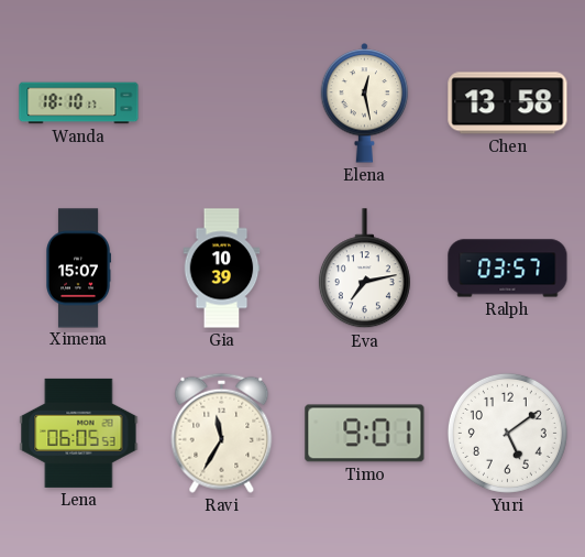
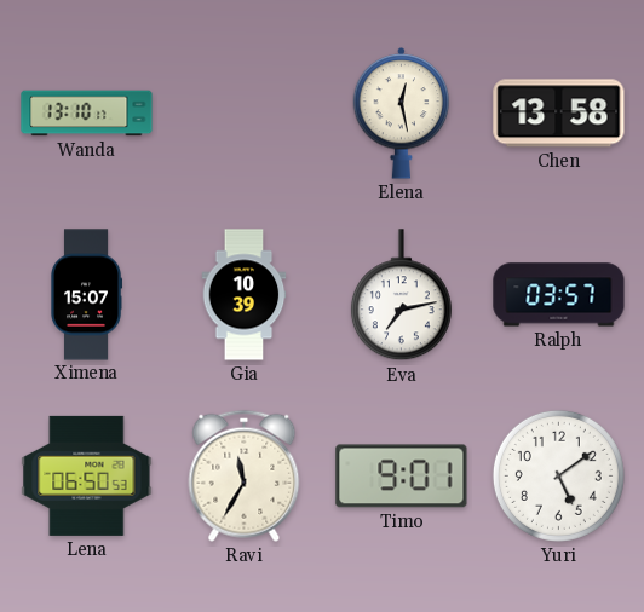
Wanda: 18:10 -> 13:10 (87, 114)
Lena: 06:05 -> 06:50 (87, 475)
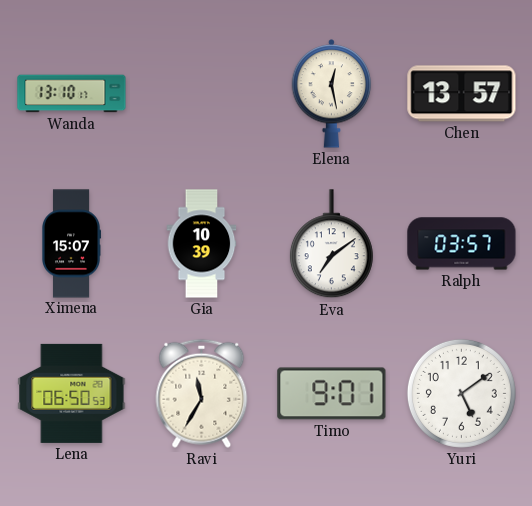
Chen: 13:58 -> 13:57 (462, 94)
Eva: 7:13 -> 7:09 (331, 244)
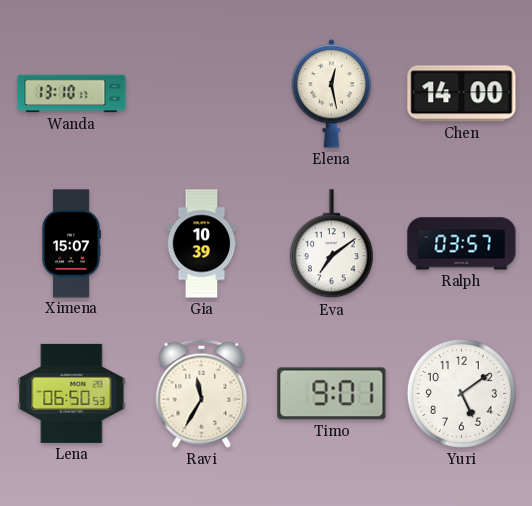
Chen: 13:57 -> 14:00 (462, 94)
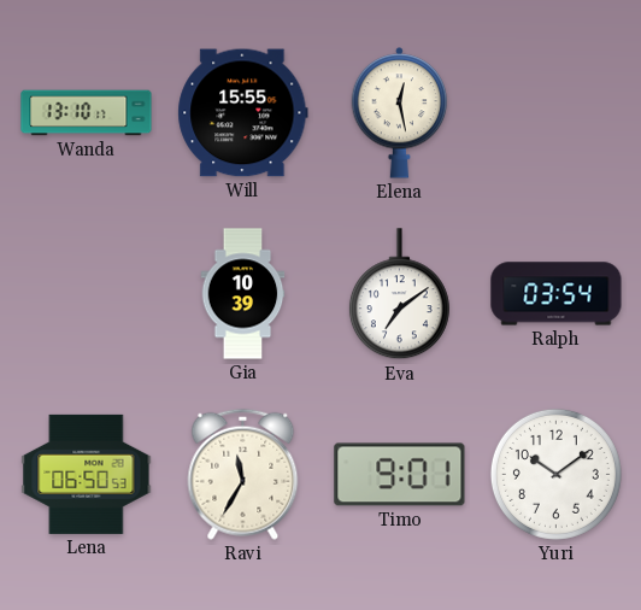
Will: none -> 15:55 (243, 113)
Chen: 14:00 -> none (462, 94)
Ximena: 15:07 -> none (71, 244)
Ralph: 03:57 -> 03:54 (557, 294)
Yuri: 5:09 -> 10:09 (555, 474)
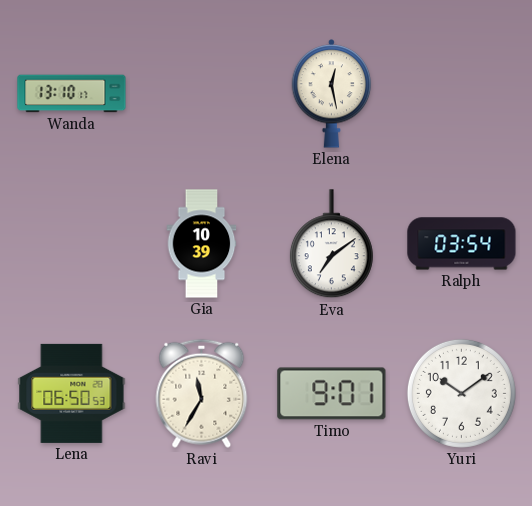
Will: 15:55 -> none (243, 113)
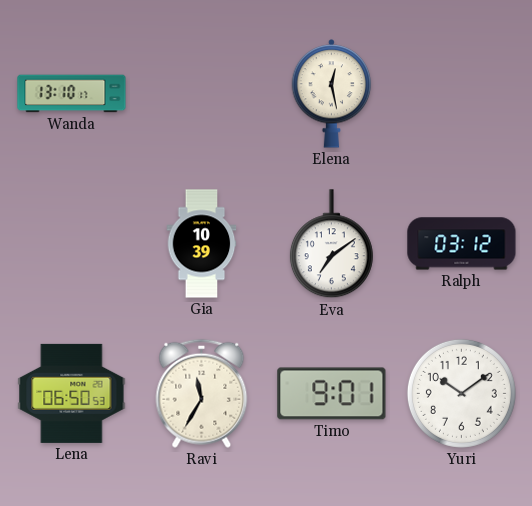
Ralph: 03:54 -> 03:12 (462, 244)
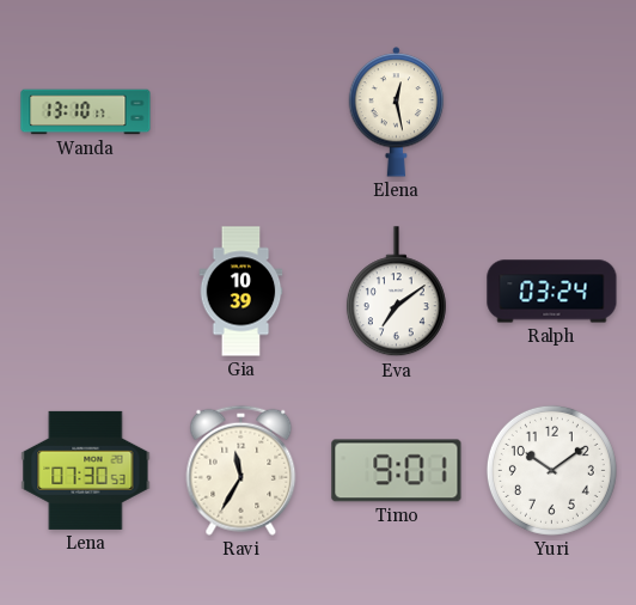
Ralph: 03:12 -> 03:24 (552, 292)
Lena: 06:50 -> 07:30 (86, 470)
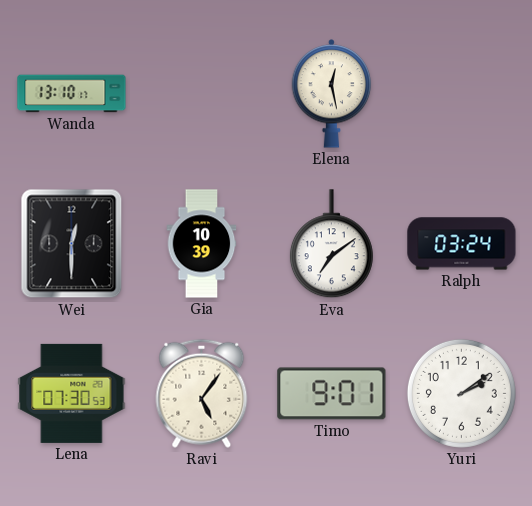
Wei: none -> 12:30 (72, 244)
Ravi: 11:35 -> 5:06 (202, 393)
Yuri: 10:09 -> 2:09 (461, 393)
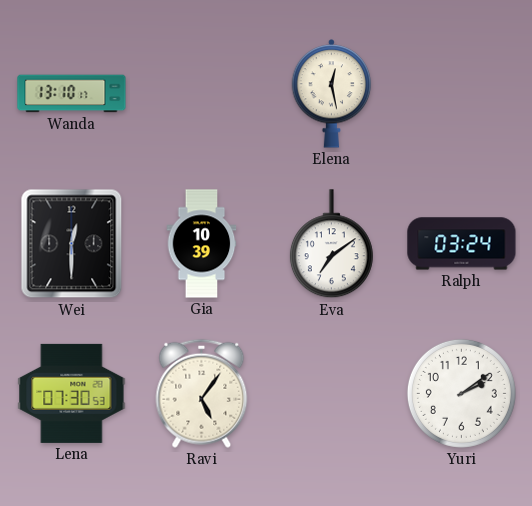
Timo: 9:01 -> none (332, 394)
